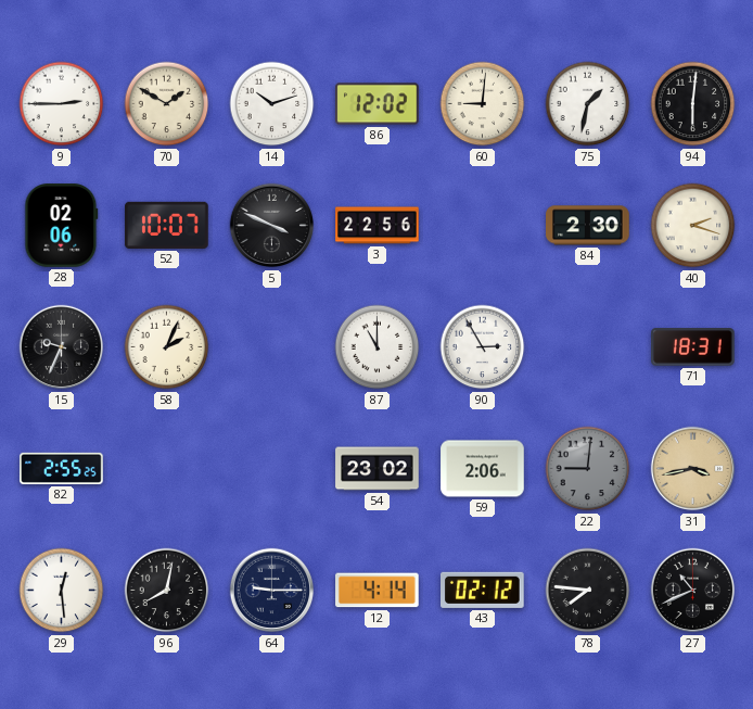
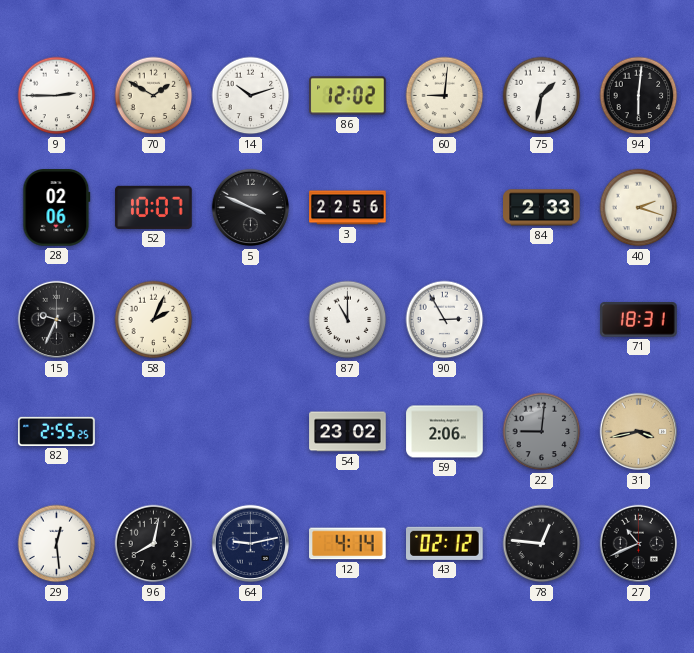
84: 2:30 -> 2:33 (542, 208)
64: 9:15 -> 9:13 (251, 544)
78: 7:46 -> 12:46 (542, 544)
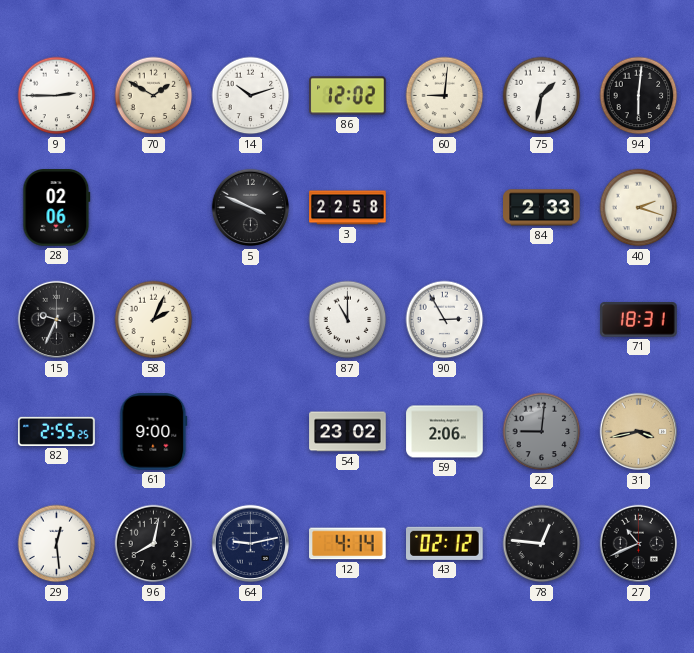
52: 10:07 -> none (154, 207)
3: 22:56 -> 22:58 (348, 208)
61: none -> 9:00 (154, 432)
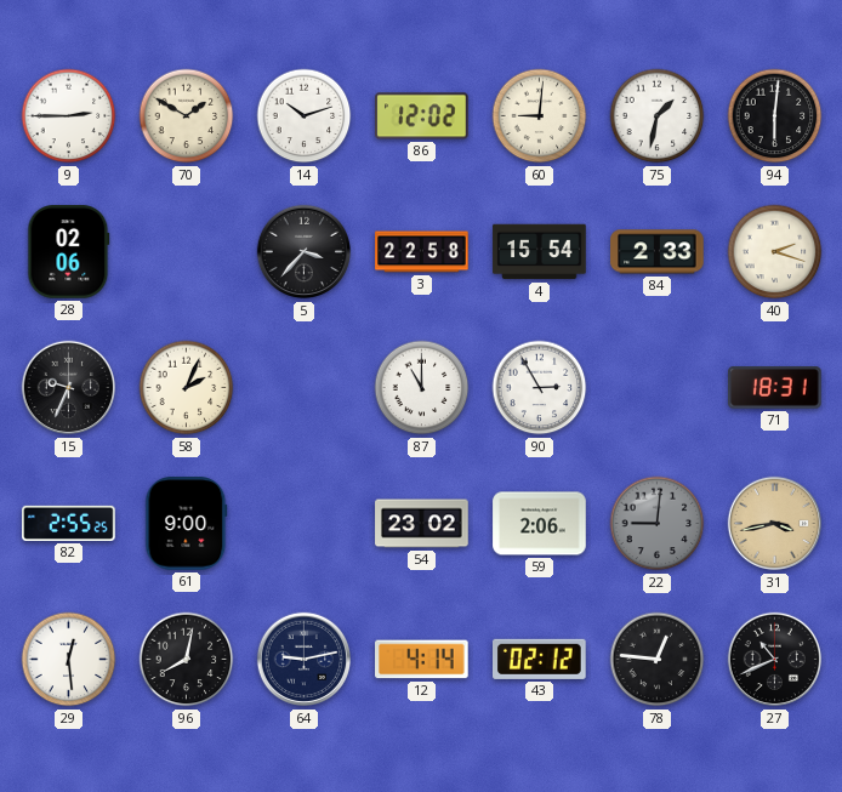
5: 3:49 -> 3:37 (305, 252)
4: none -> 15:54 (540, 252)
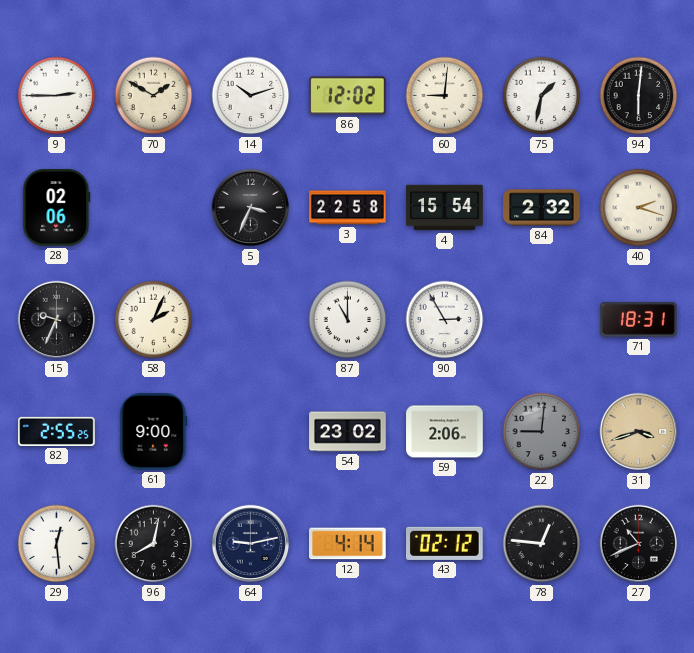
5: 3:37 -> 3:34 (251, 208)
84: 2:33 -> 2:32 (542, 208)
31: 3:43 -> 3:42 (639, 432)
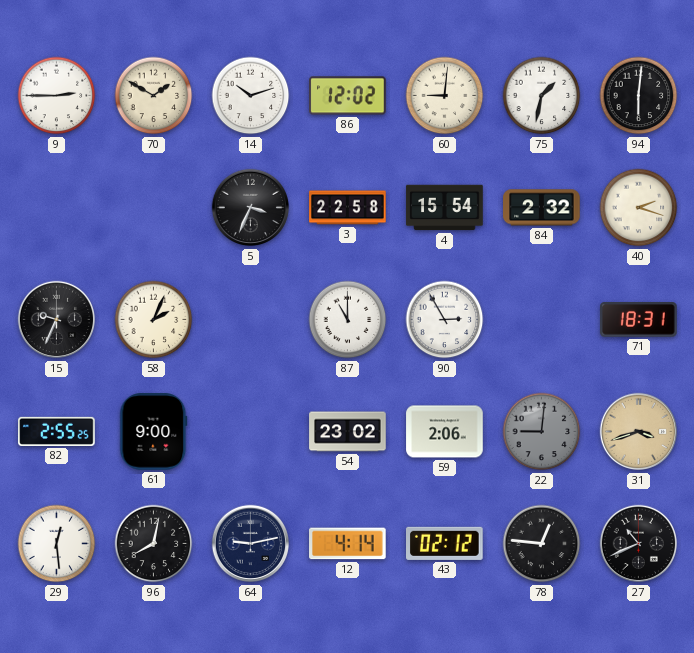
28: 02:06 -> none (57, 208)
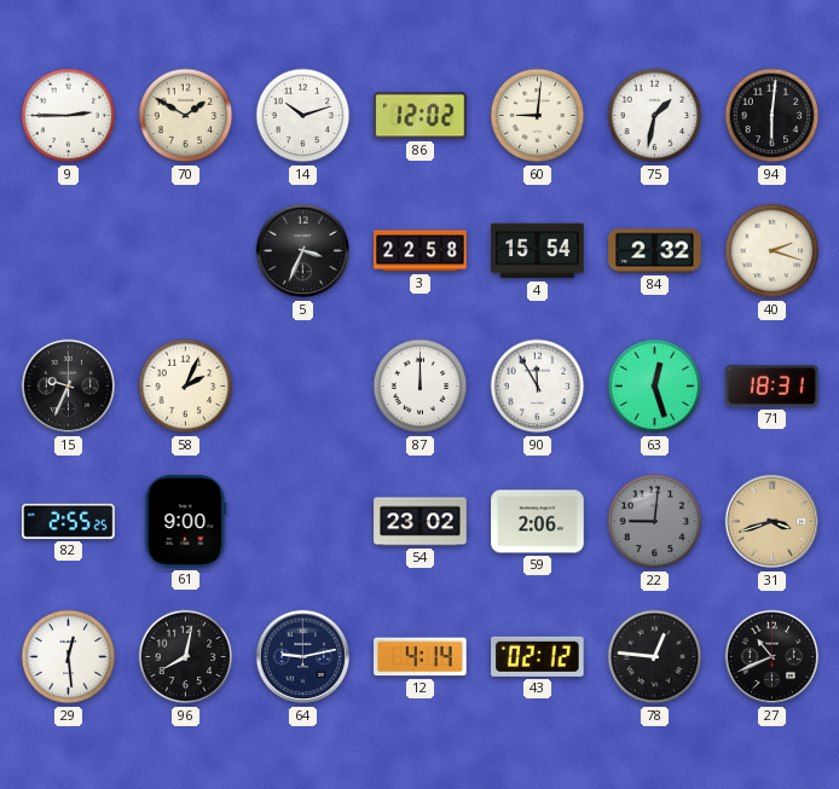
87: 11:00 -> 12:00 (421, 387)
90: 2:55 -> 11:55 (538, 387)
63: none -> 12:27 (655, 387)
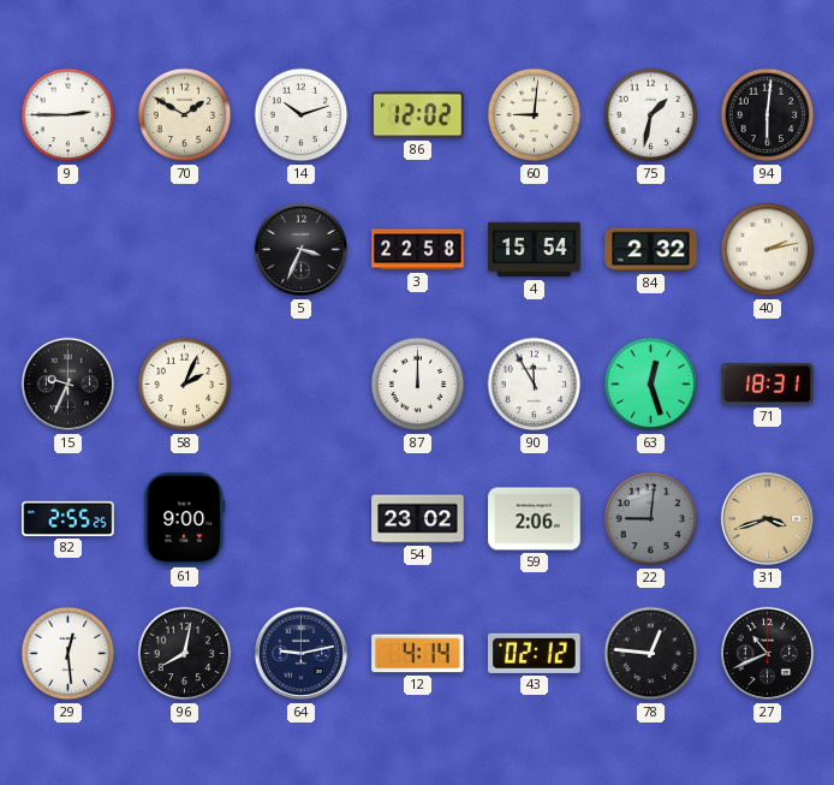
40: 2:18 -> 2:13 (768, 250)
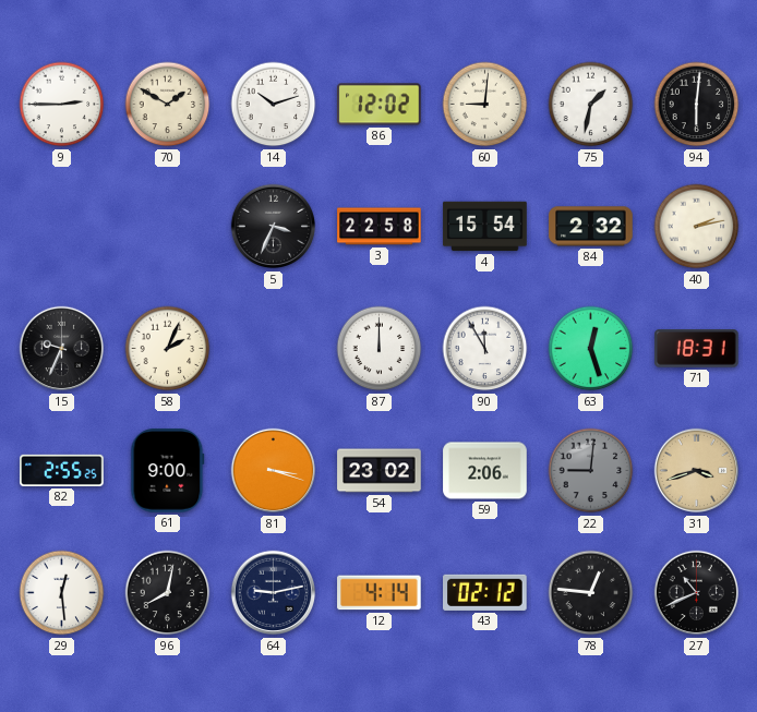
81: none -> 3:18 (274, 471)
